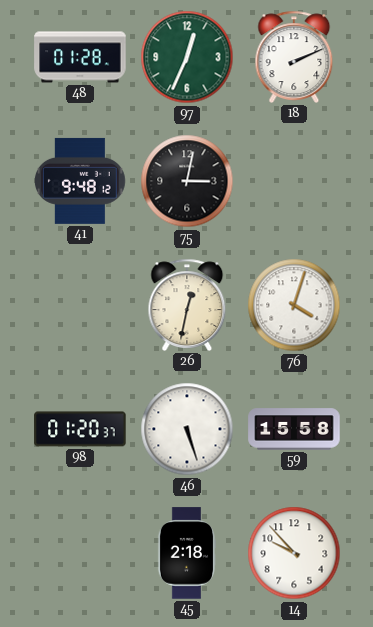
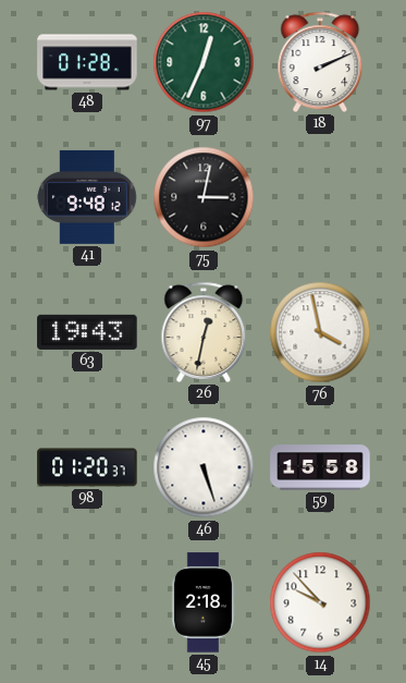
63: none -> 19:43 (87, 332)
76: 4:03 -> 3:58 (320, 332)
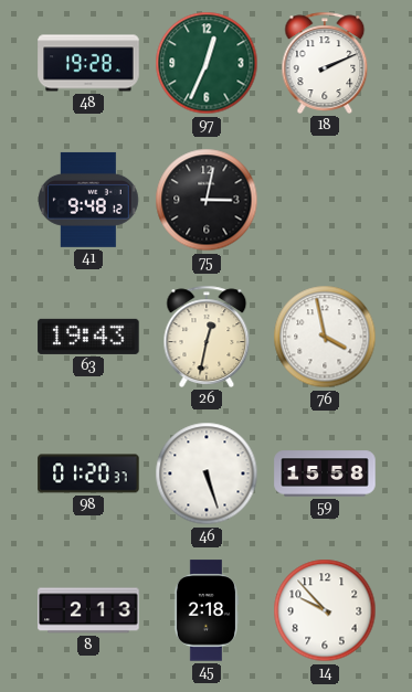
48: 01:28 -> 19:28 (88, 63)
8: none -> 2:13 (88, 610)
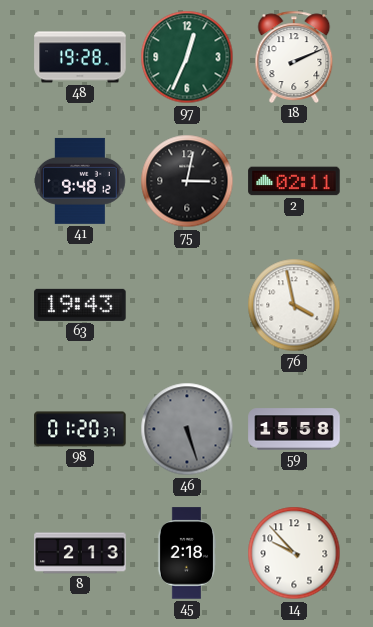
2: none -> 02:11 (294, 181)
26: 12:32 -> none (207, 337)
46 dial: white -> grey (187, 429)
